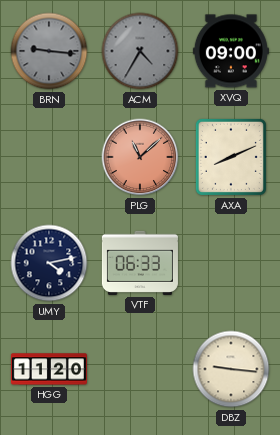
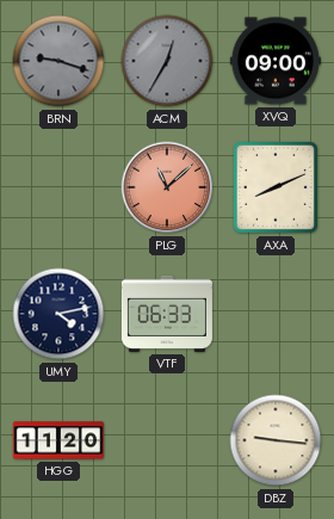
BRN: 9:16 -> 9:18 (58, 61)
ACM: 4:35 -> 12:35 (167, 61)
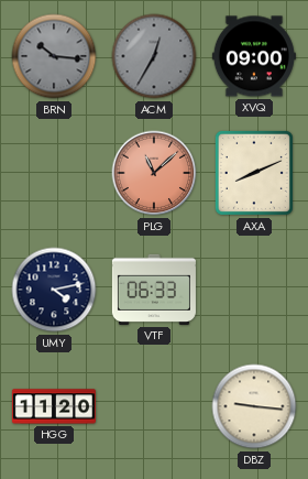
BRN: 9:18 -> 10:16 (54, 56)
